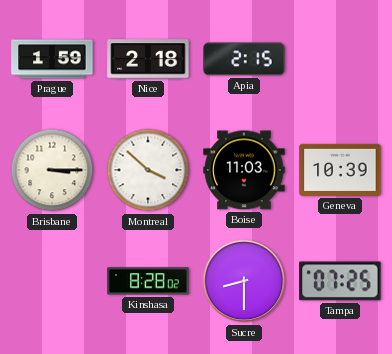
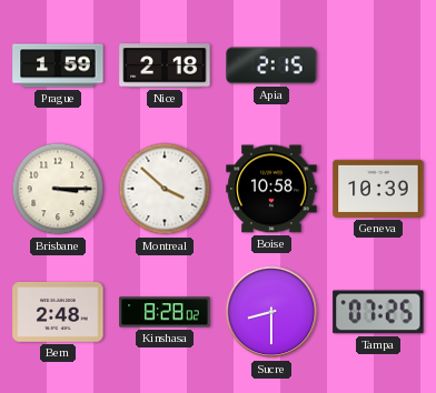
Boise: 11:03 -> 10:58 (271, 189)
Bern: none -> 2:48 (58, 312)
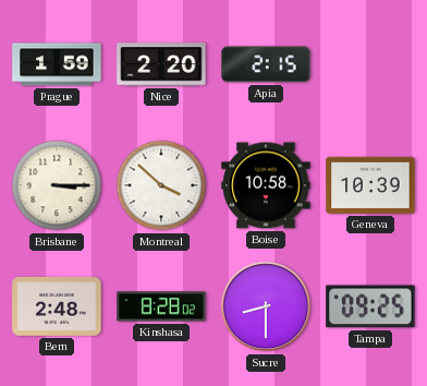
Nice: 2:18 -> 2:20 (161, 64)
Tampa: 07:25 -> 09:25 (370, 306)
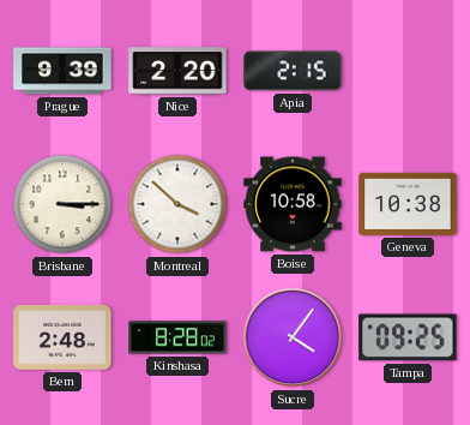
Prague: 1:59 -> 9:39 (62, 71)
Geneva: 10:39 -> 10:38 (408, 204)
Sucre: 8:30 -> 4:06 (293, 337)
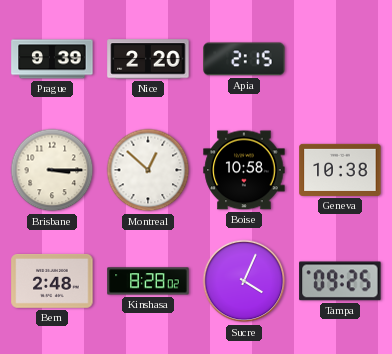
Montreal: 3:52 -> 12:52 (148, 170)
Sucre: 4:06 -> 4:04 (244, 281)
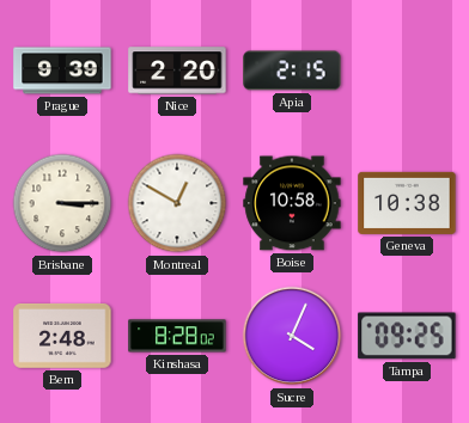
Montreal: 12:52 -> 12:50 (177, 203)
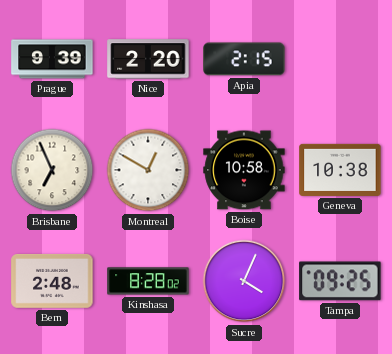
Brisbane: 3:15 -> 6:56 (52, 170)
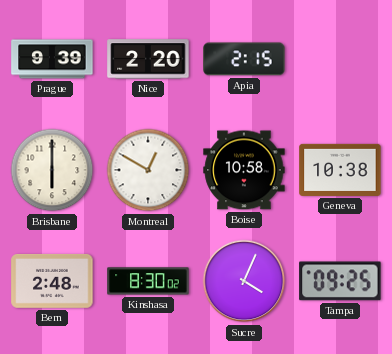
Brisbane: 6:56 -> 6:00 (52, 170)
Kinshasa: 8:28 -> 8:30 (148, 281)
